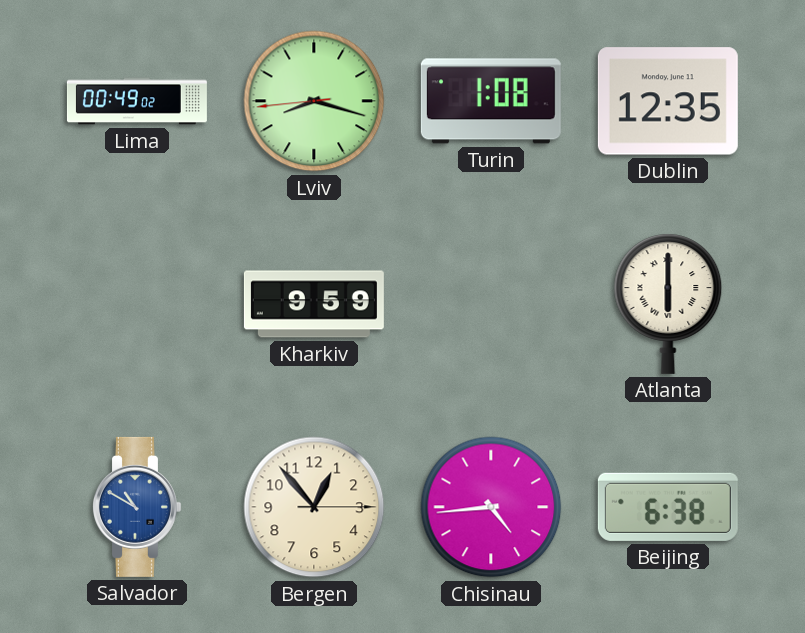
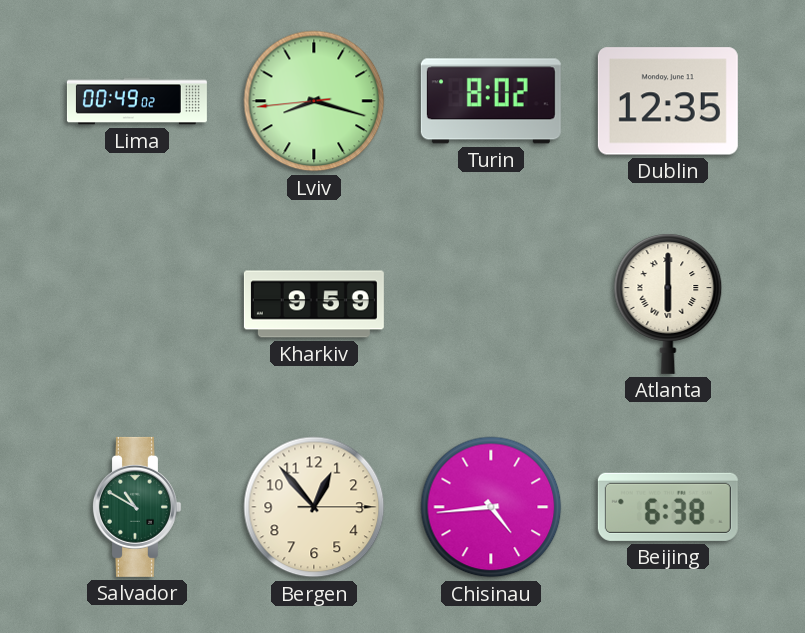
Turin: 1:08 -> 8:02 (491, 101)
Salvador dial: blue -> green (136, 507)
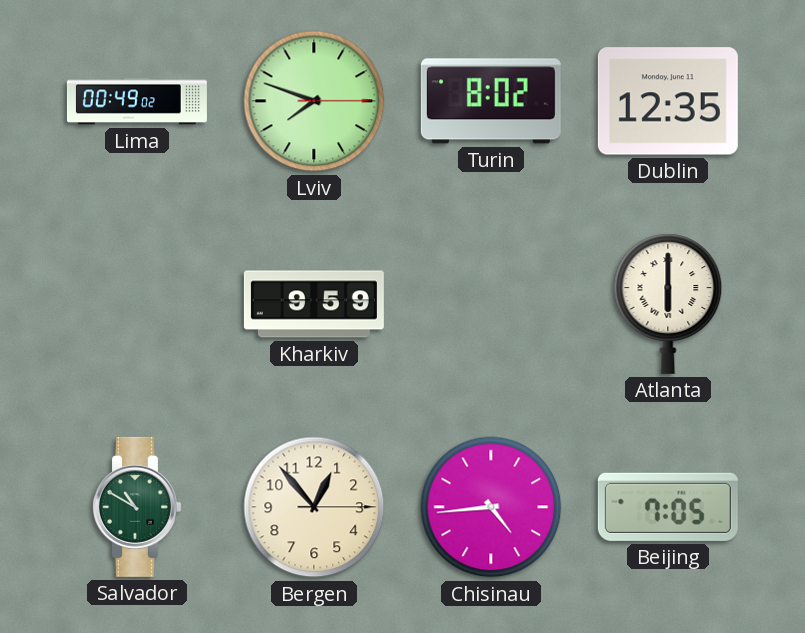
Lviv: 8:17 -> 7:48 (314, 101)
Beijing: 6:38 -> 7:05 (668, 507)
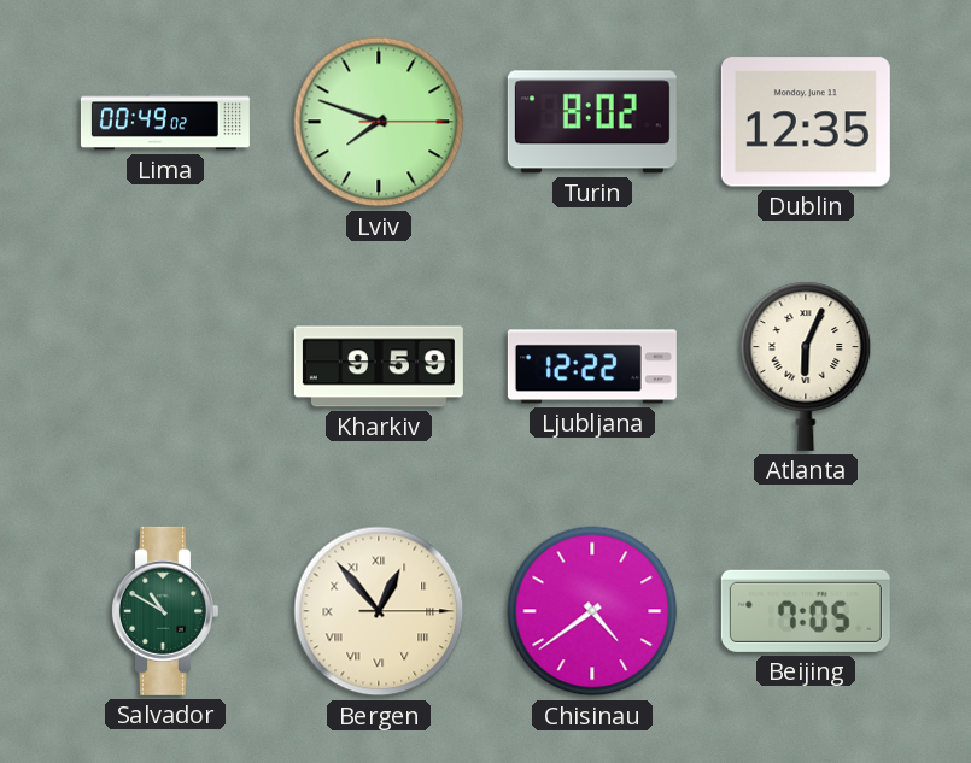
Ljubljana: none -> 12:22 (592, 366)
Atlanta: 6:00 -> 6:04 (806, 366)
Bergen numerals: Arabic -> Roman (379, 611)
Chisinau: 4:44 -> 4:39 (592, 611)
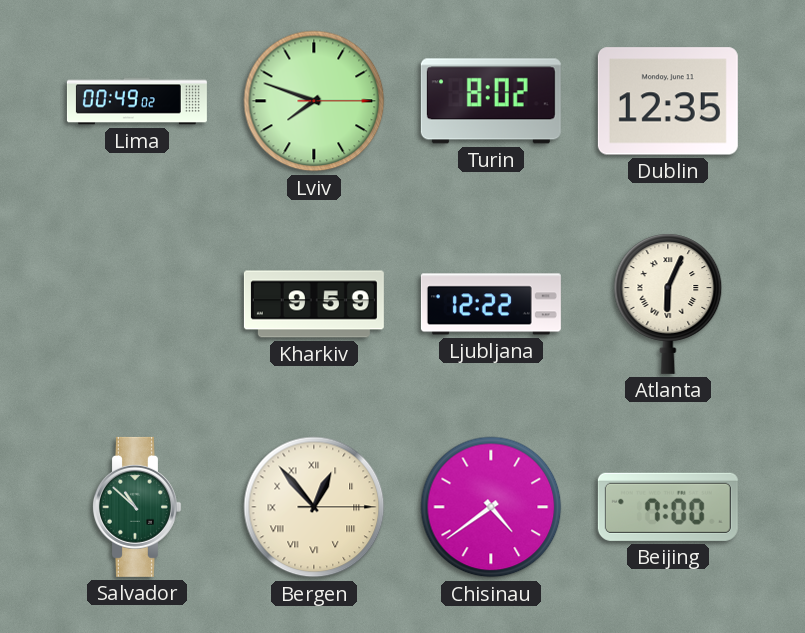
Salvador: 10:50 -> 10:52 (136, 507)
Beijing: 7:05 -> 7:00 (668, 507)
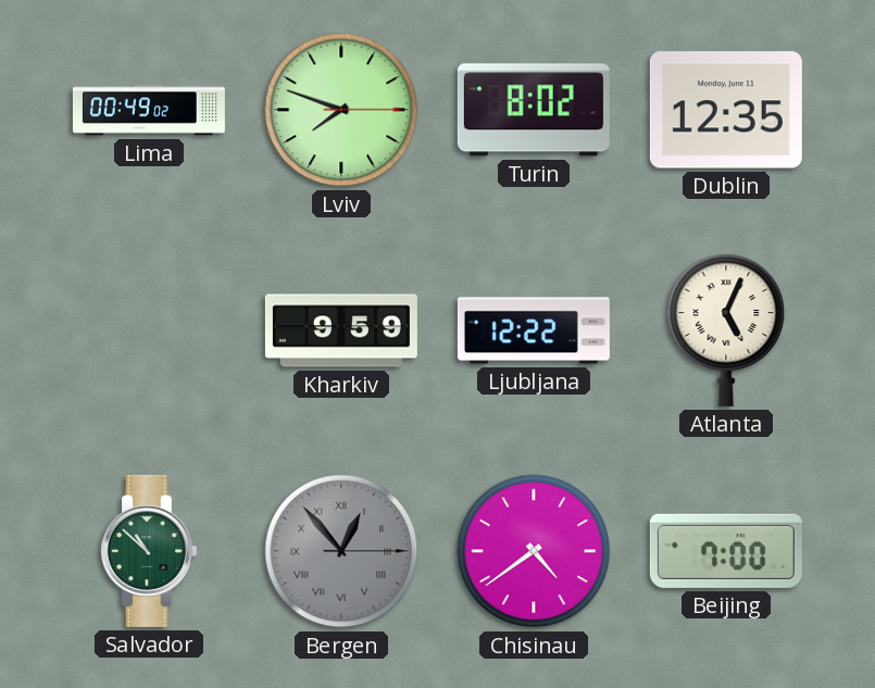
Atlanta: 6:04 -> 5:04 (726, 330)
Bergen dial: cream -> grey (341, 551)
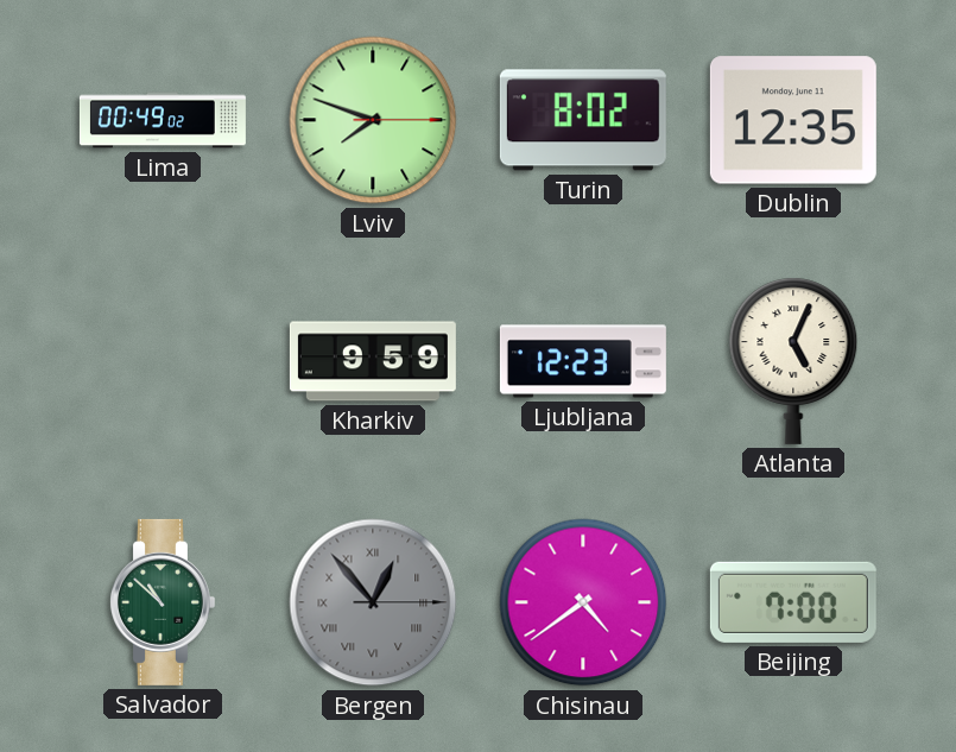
Ljubljana: 12:22 -> 12:23 (583, 361)
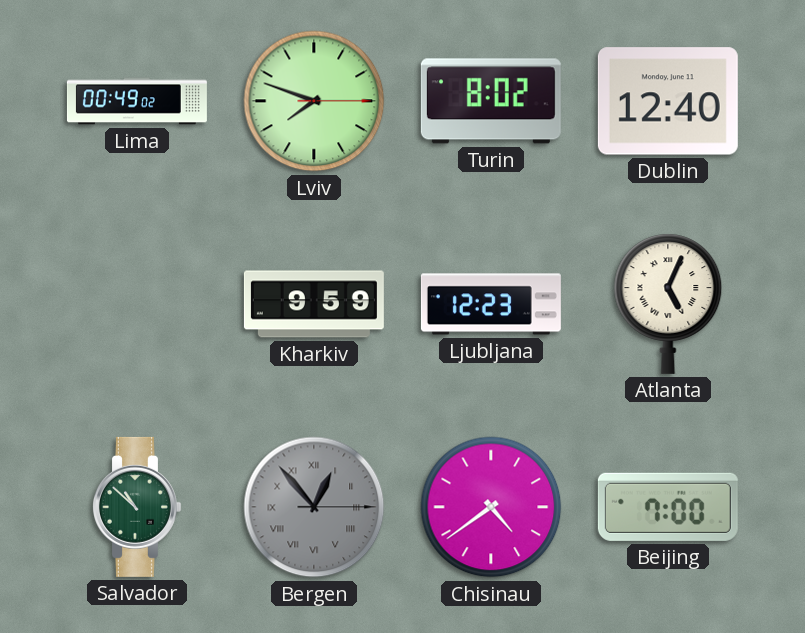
Dublin: 12:35 -> 12:40 (668, 101)
